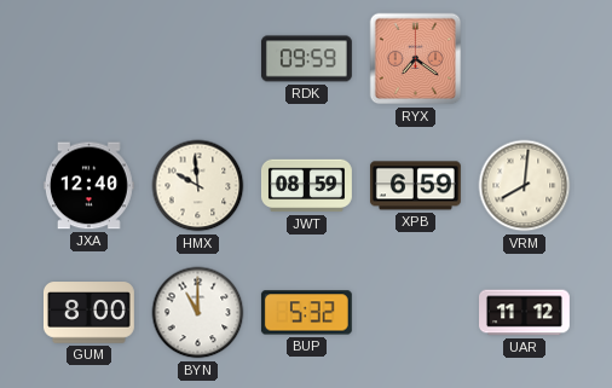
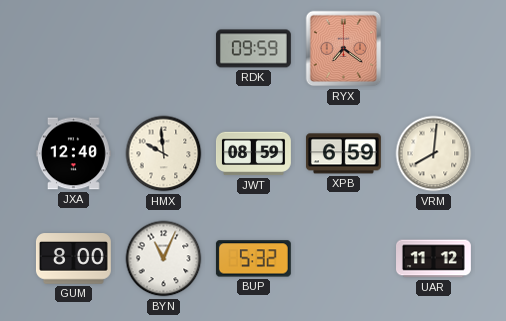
BYN: 11:00 -> 11:04 (164, 259)
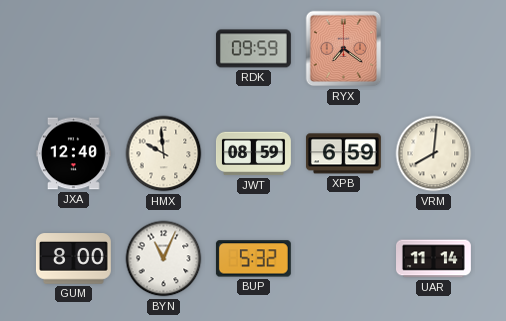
UAR: 11:12 -> 11:14 (434, 259)
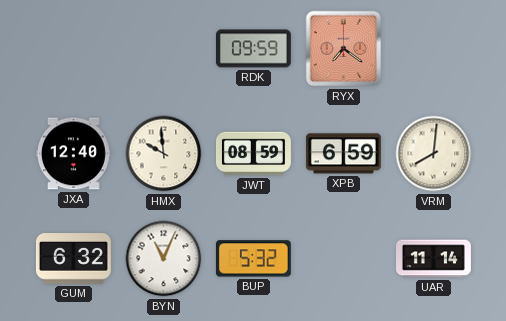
GUM: 8:00 -> 6:32 (73, 259)
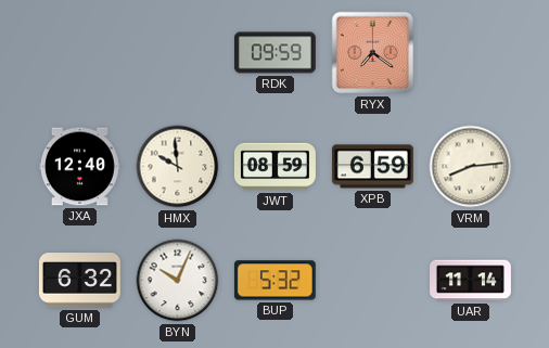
VRM: 8:01 -> 8:14 (471, 167)
BYN: 11:04 -> 10:04 (178, 281)
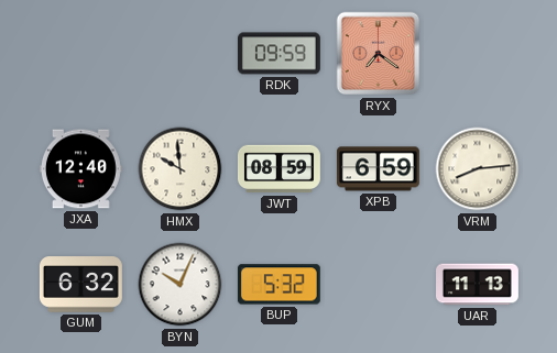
UAR: 11:14 -> 11:13 (478, 285)
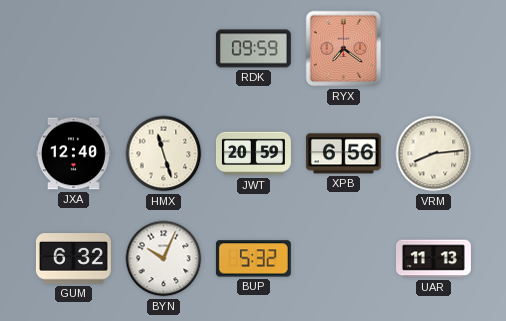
HMX: 9:59 -> 11:27 (164, 154)
JWT: 08:59 -> 20:59 (253, 154)
XPB: 6:59 -> 6:56 (343, 154)
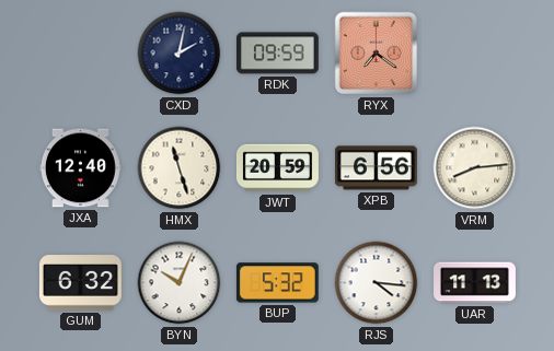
CXD: none -> 2:02 (180, 54)
RJS: none -> 4:16 (377, 283)
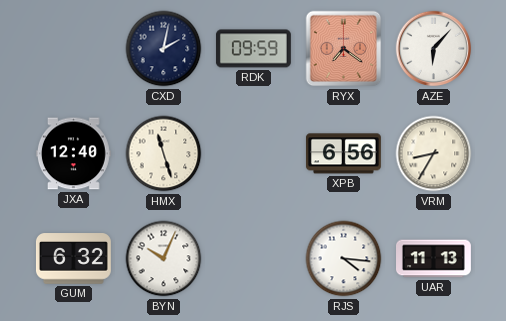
AZE: none -> 6:07 (434, 49)
JWT: 20:59 -> none (277, 168)
VRM: 8:14 -> 8:35 (434, 154)
BUP: 5:32 -> none (277, 283)
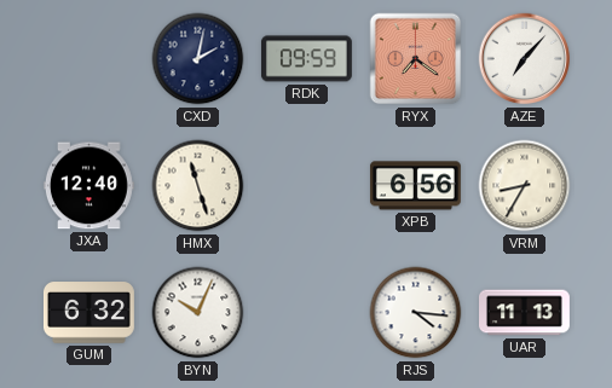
AZE: 6:07 -> 7:07 (525, 59)
